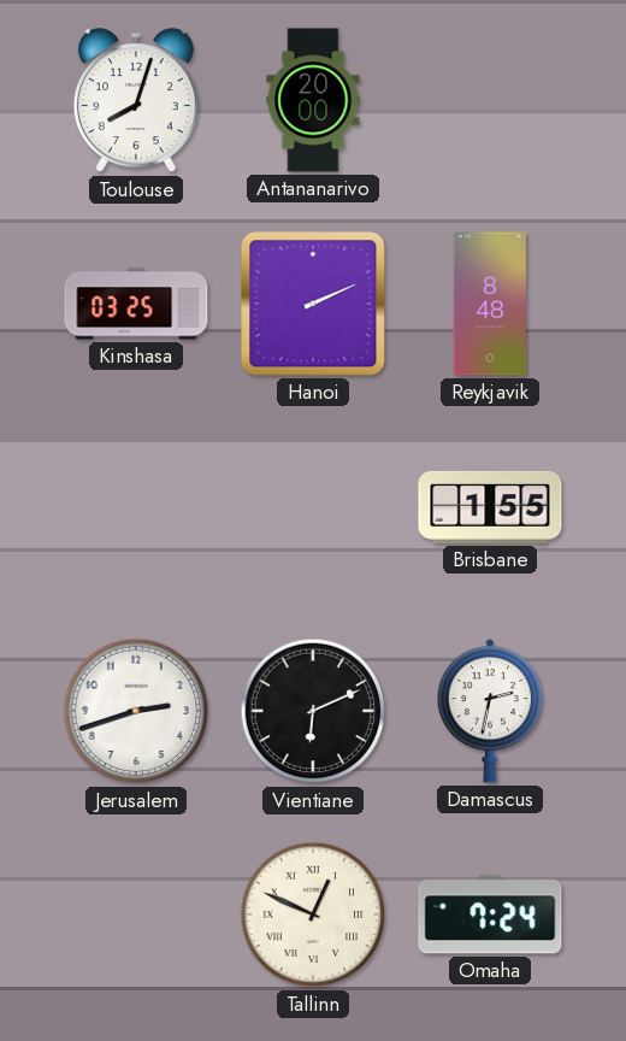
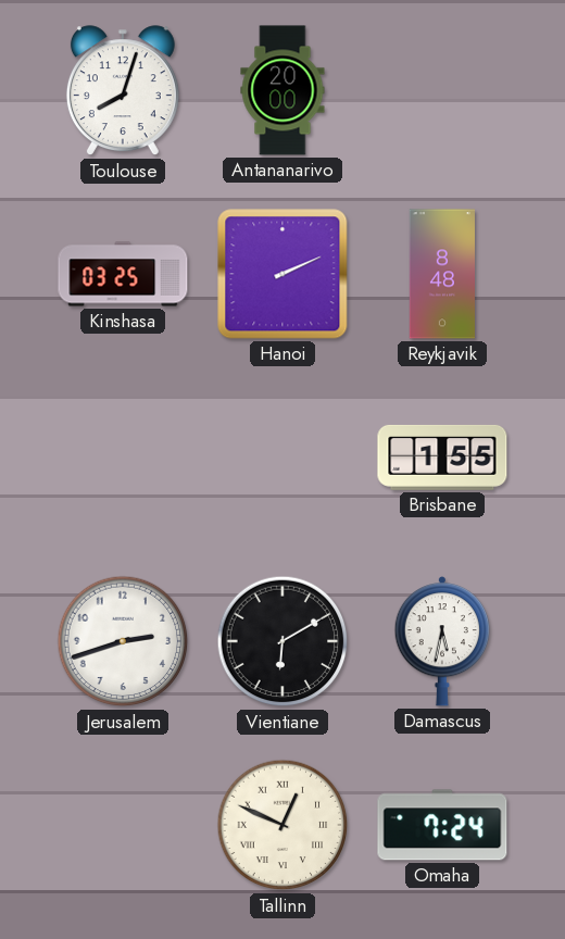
Vientiane: 6:11 -> 6:10 (282, 641)
Damascus: 2:32 -> 5:32 (442, 642)
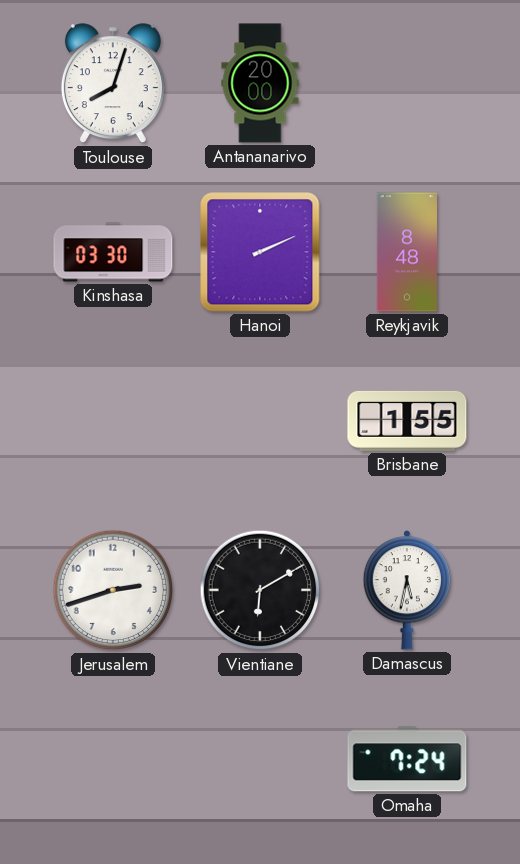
Kinshasa: 03:25 -> 03:30 (113, 252)
Tallinn: 12:49 -> none (282, 825)
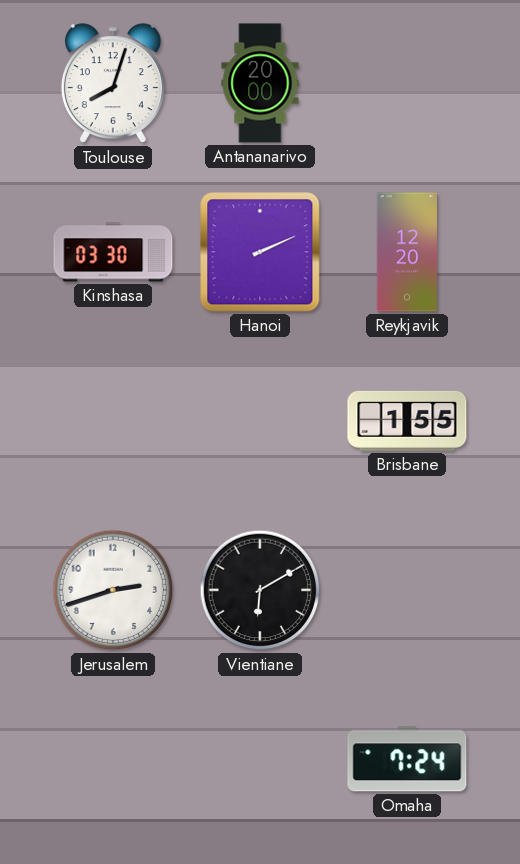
Reykjavik: 8:48 -> 12:20 (406, 252)
Damascus: 5:32 -> none (407, 591)
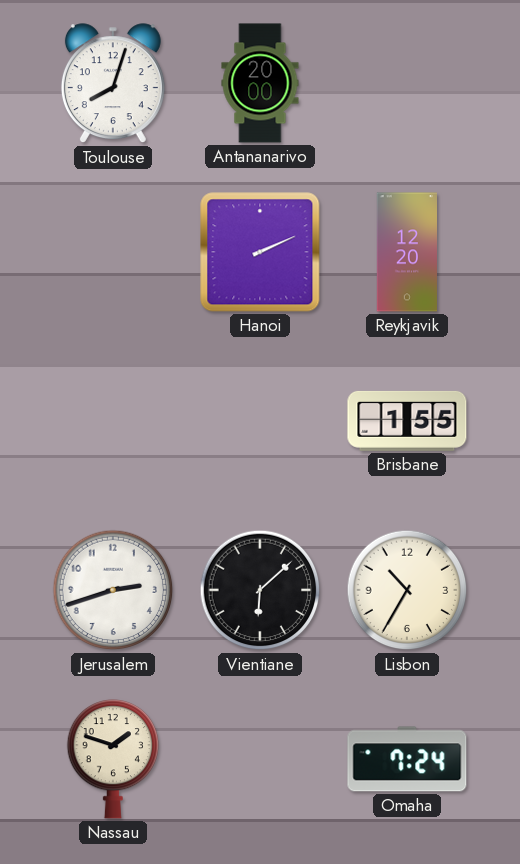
Kinshasa: 03:30 -> none (113, 252)
Vientiane: 6:10 -> 6:08 (260, 590)
Lisbon: none -> 10:35 (407, 590)
Nassau: none -> 1:48 (112, 760)
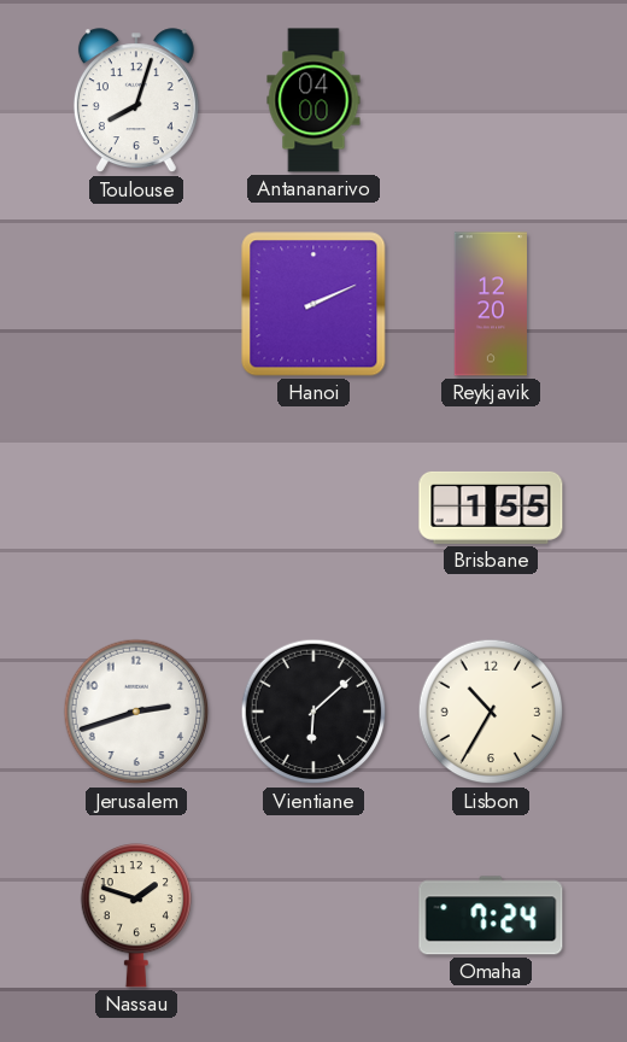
Antananarivo: 20:00 -> 04:00 (313, 100)
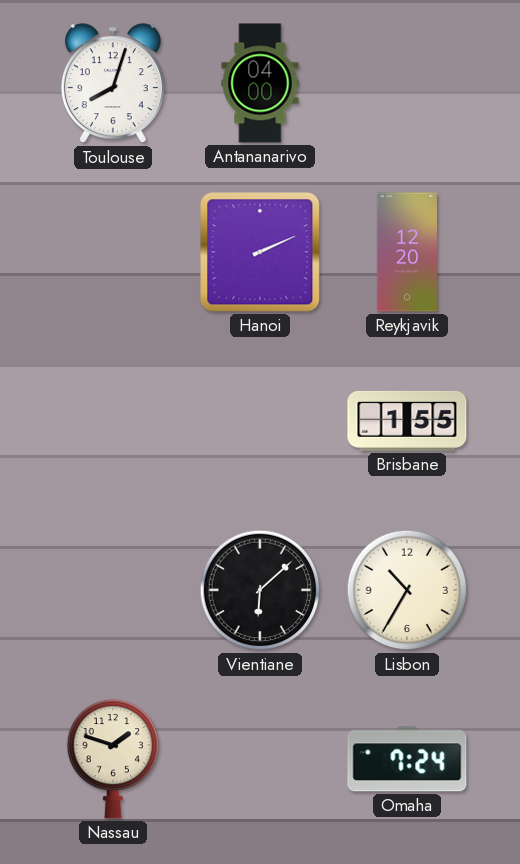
Jerusalem: 2:42 -> none (136, 712)
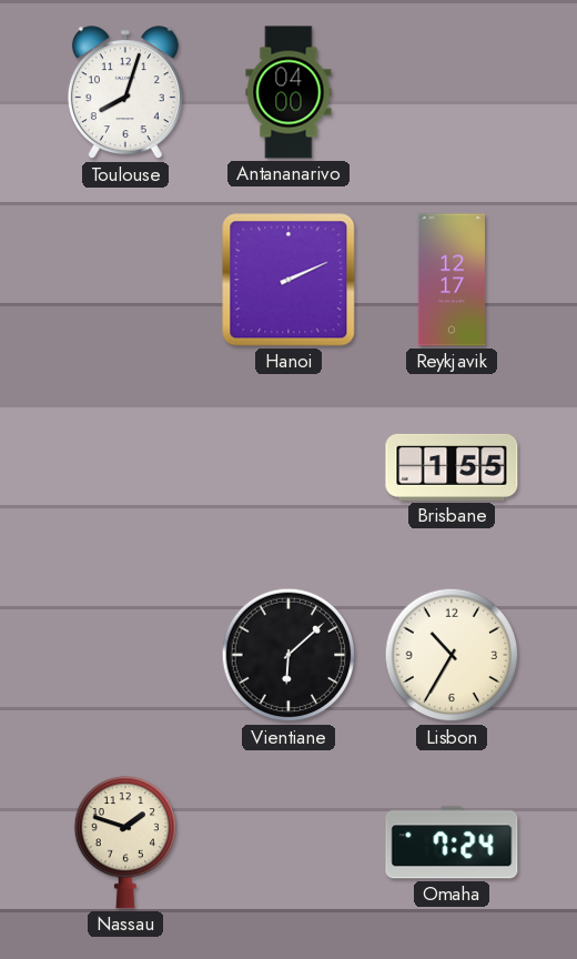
Reykjavik: 12:20 -> 12:17 (451, 280)
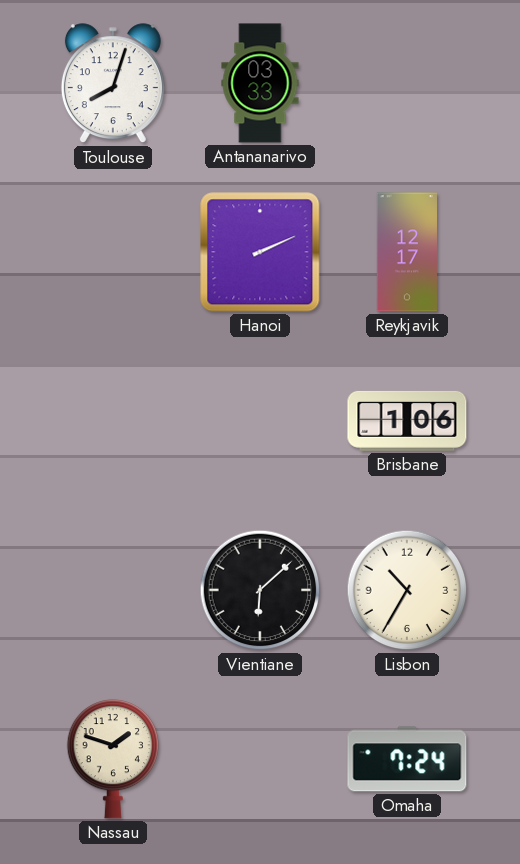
Antananarivo: 04:00 -> 03:33 (260, 83)
Brisbane: 1:55 -> 1:06 (407, 421)
